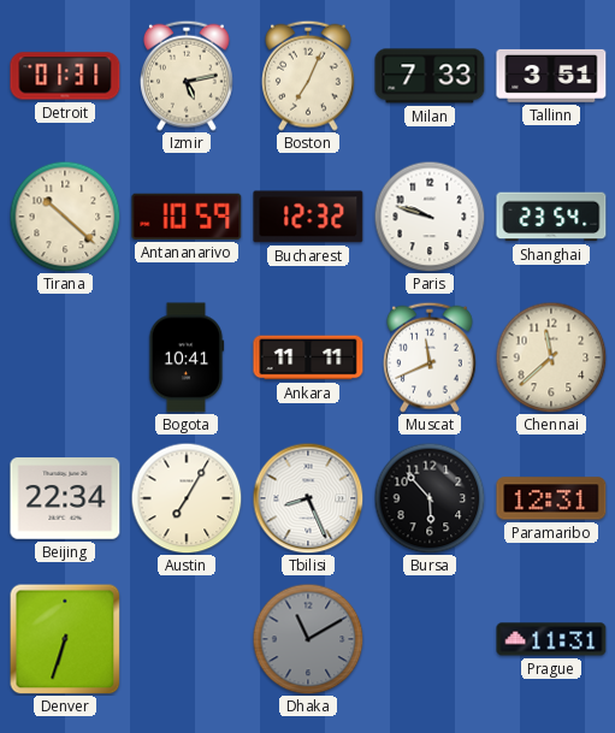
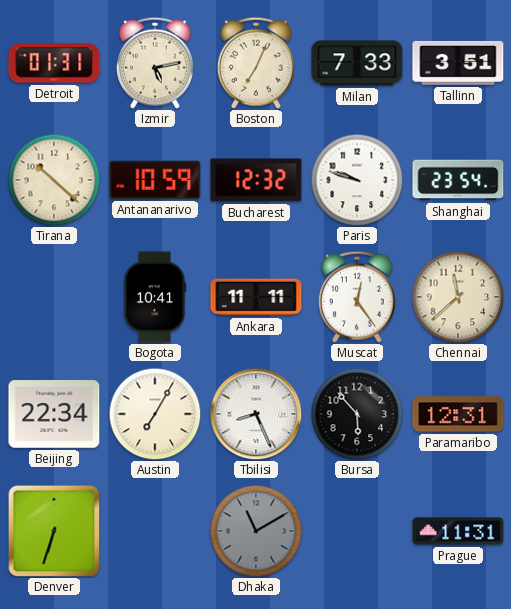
Muscat: 11:41 -> 12:24 (357, 297)
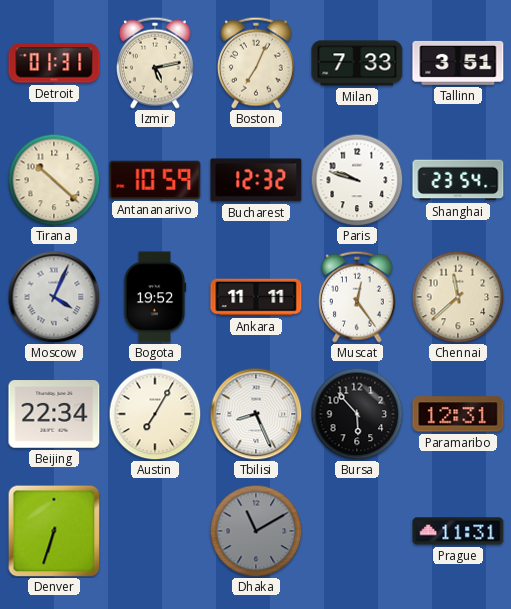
Moscow: none -> 4:04 (54, 297)
Bogota: 10:41 -> 19:52 (155, 297)
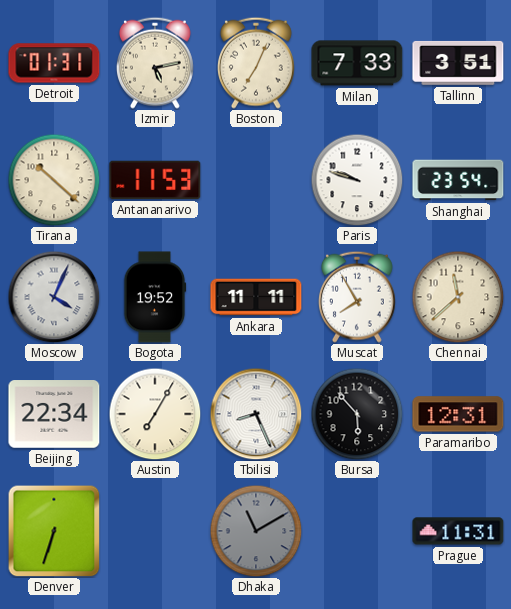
Antananarivo: 10:59 -> 11:53 (155, 180)
Bucharest: 12:32 -> none (256, 180)
Muscat: 12:24 -> 7:55 (357, 297)
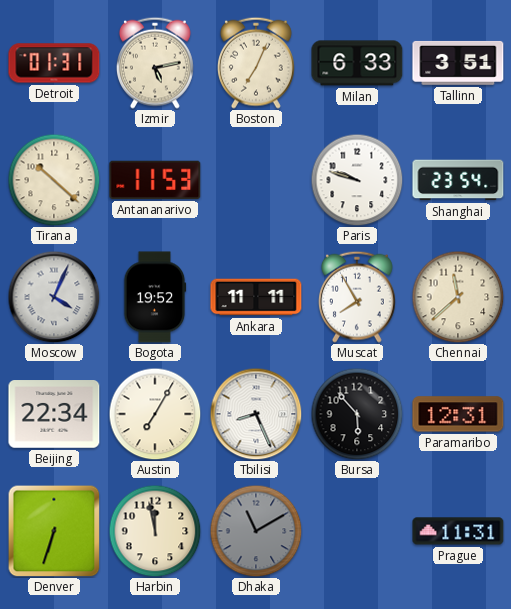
Milan: 7:33 -> 6:33 (357, 63)
Harbin: none -> 11:58 (155, 531)
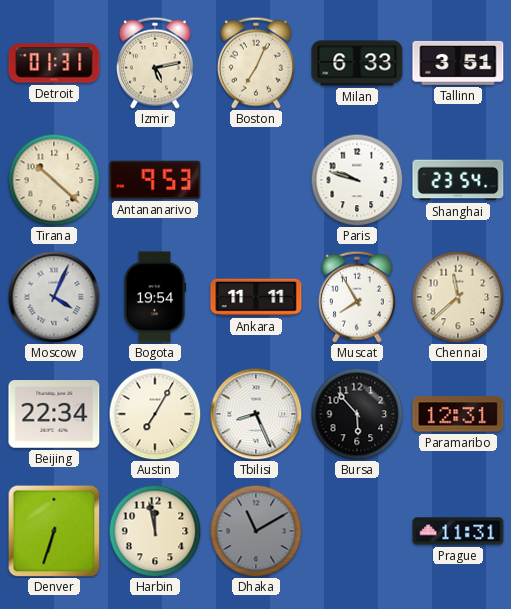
Antananarivo: 11:53 -> 9:53 (155, 180)
Bogota: 19:52 -> 19:54 (155, 297)
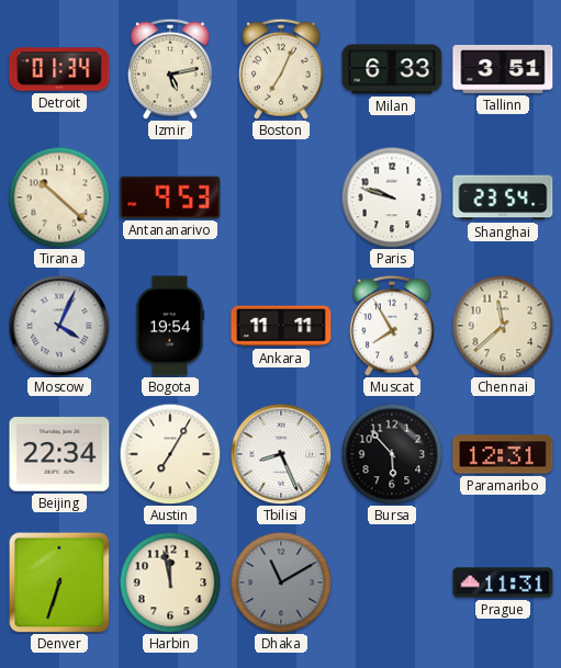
Detroit: 01:31 -> 01:34 (59, 69)
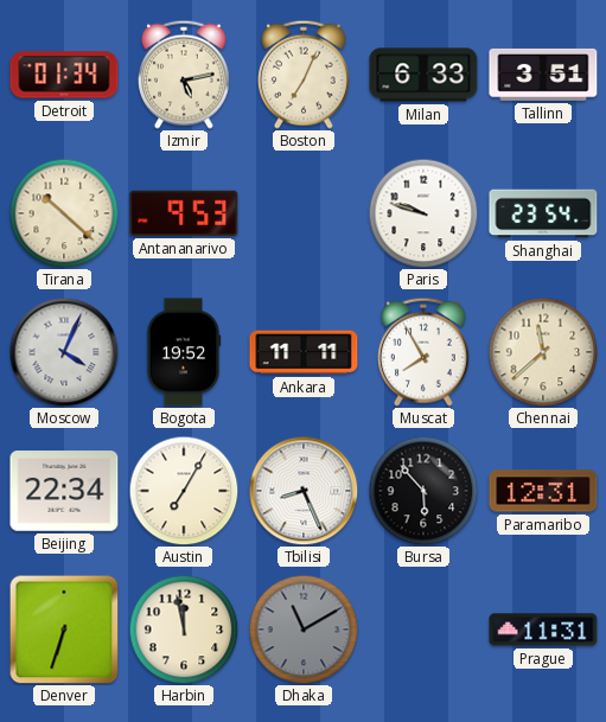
Bogota: 19:54 -> 19:52 (184, 352)
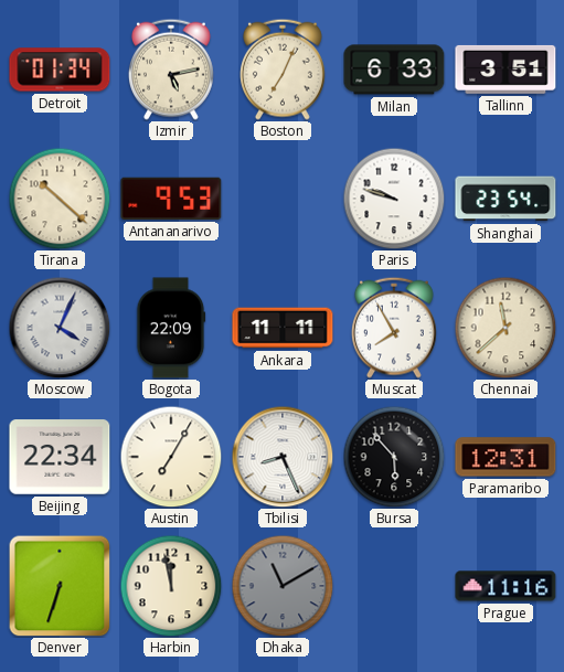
Bogota: 19:52 -> 22:09 (171, 328)
Prague: 11:31 -> 11:16 (506, 586)
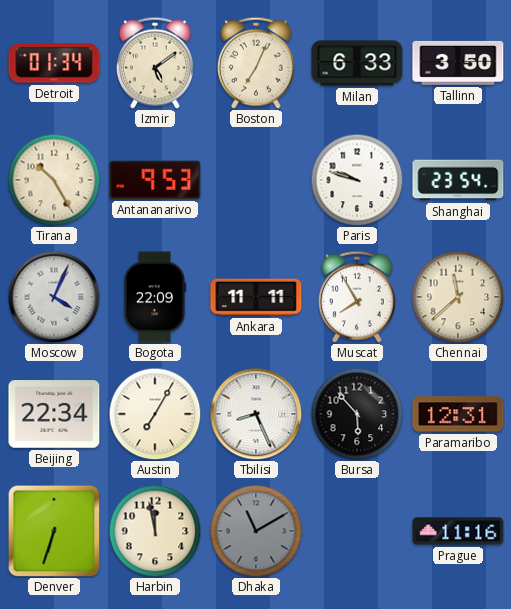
Izmir: 5:13 -> 5:09 (155, 63)
Tallinn: 3:51 -> 3:50 (458, 63)
Tirana: 10:22 -> 10:25 (54, 180)
